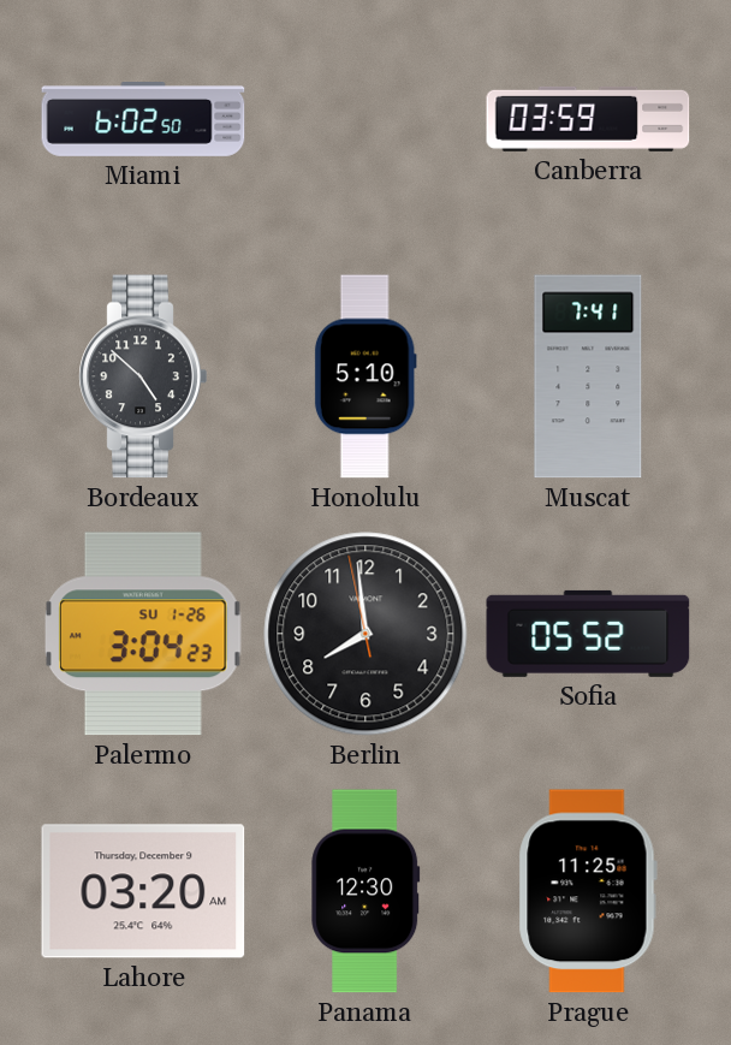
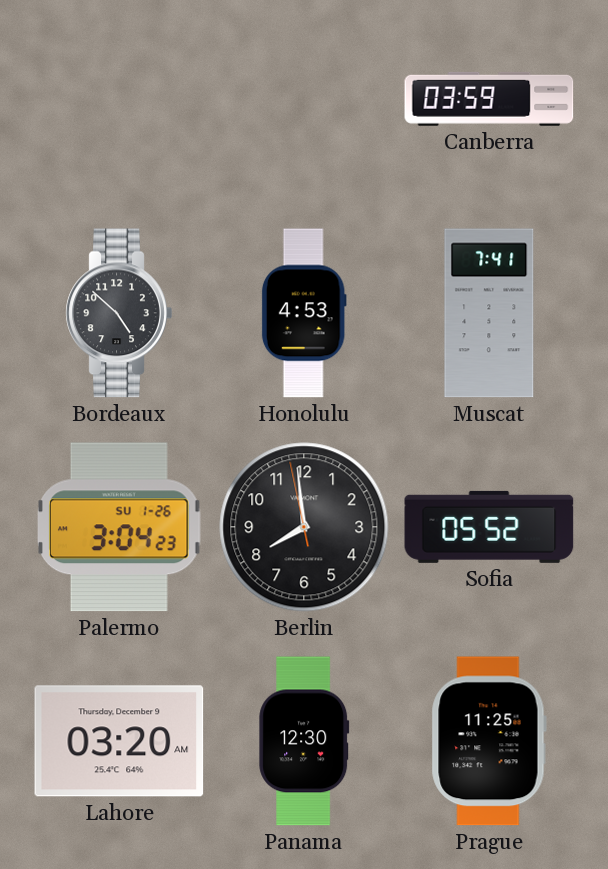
Miami: 6:02 -> none (143, 120)
Honolulu: 5:10 -> 4:53 (304, 313)
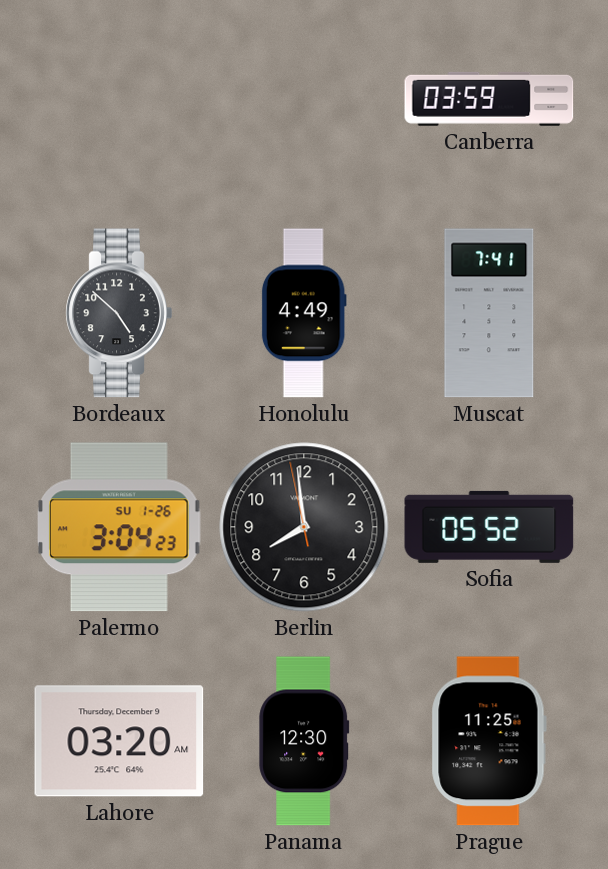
Honolulu: 4:53 -> 4:49 (304, 313)
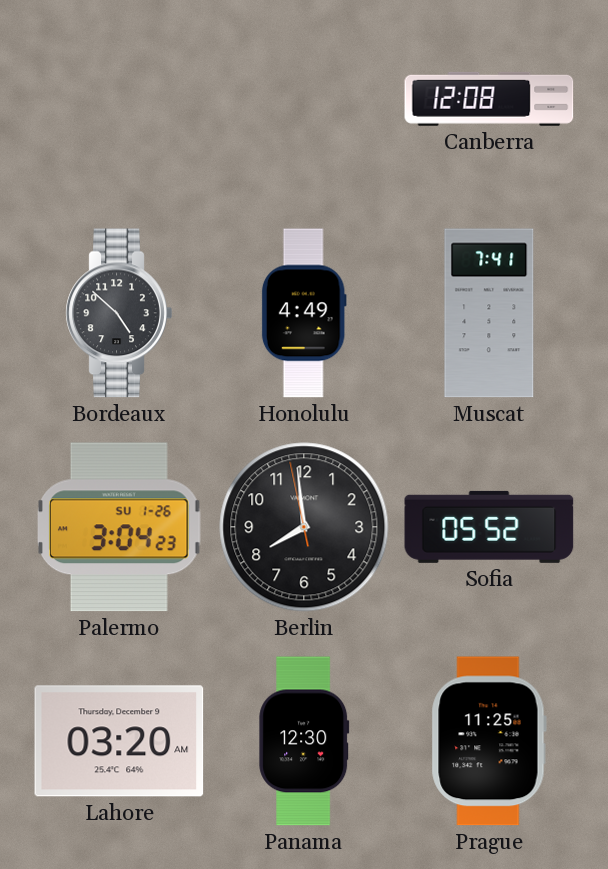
Canberra: 03:59 -> 12:08 (489, 99)
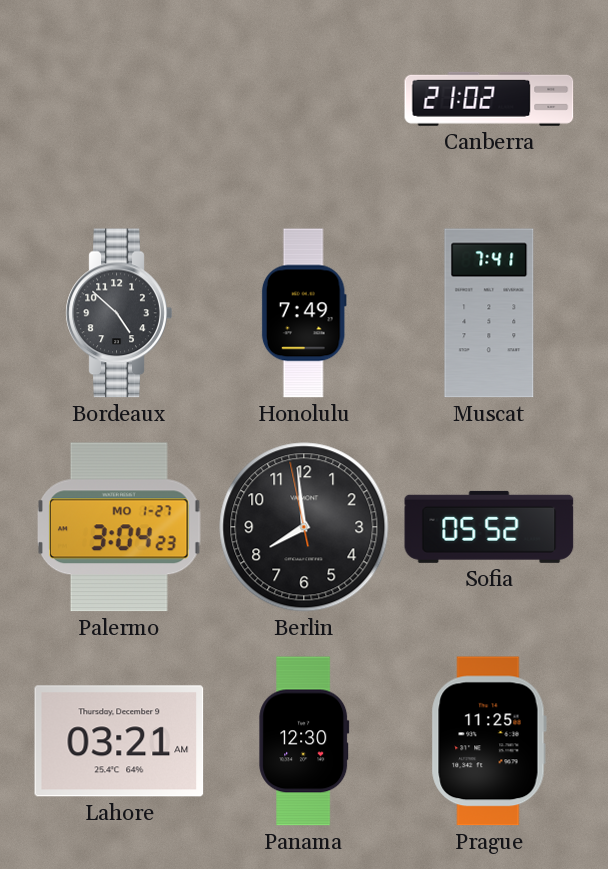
Canberra: 12:08 -> 21:02 (489, 99)
Honolulu: 4:49 -> 7:49 (304, 313)
Palermo date: SU 1-26 -> MO 1-27 (120, 527)
Lahore: 03:20 -> 03:21 (119, 741)
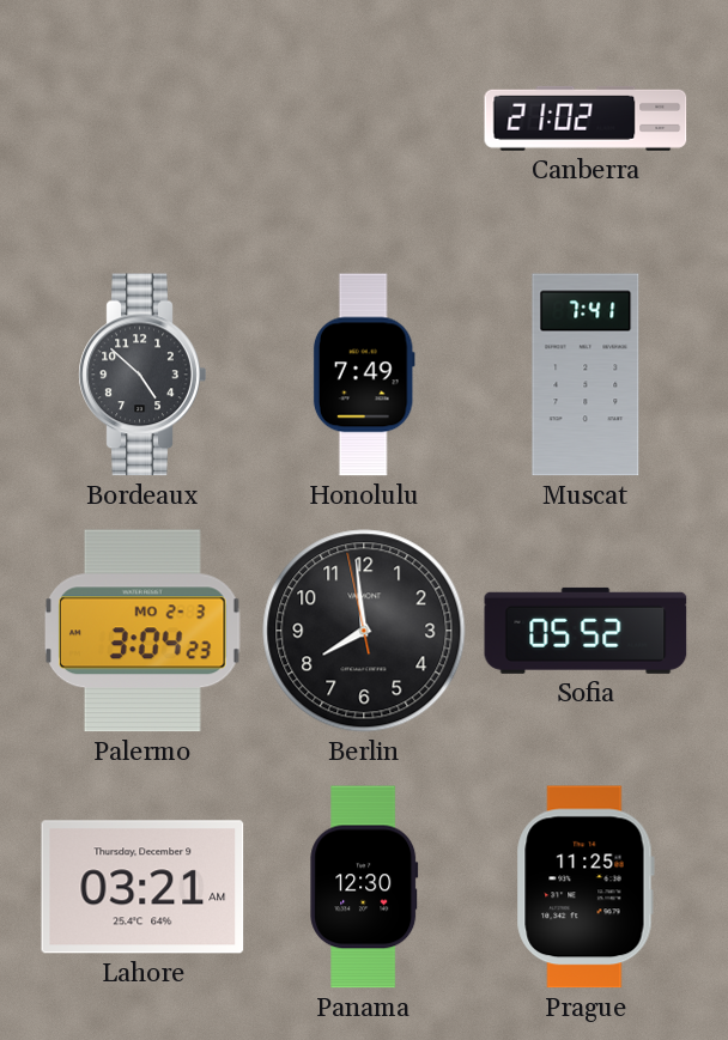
Palermo date: MO 1-27 -> MO 2-3 (144, 631)
